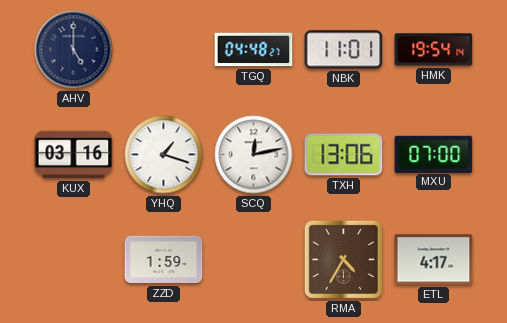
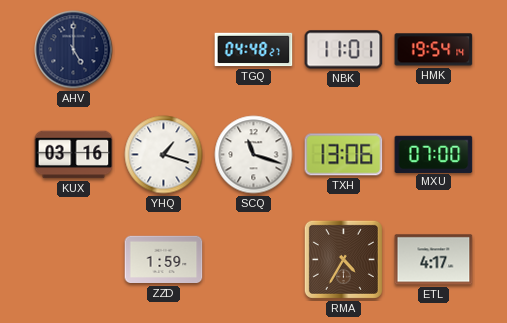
SCQ: 12:13 -> 11:18 (254, 155)
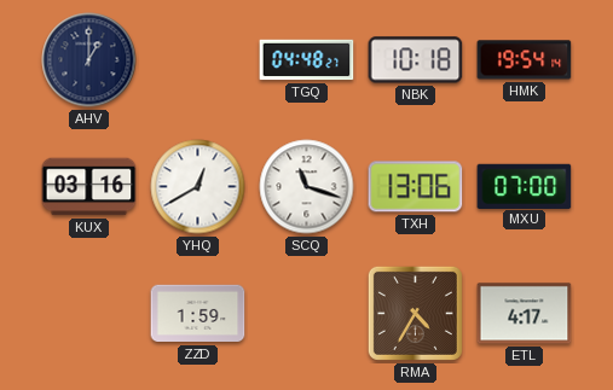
AHV: 5:00 -> 1:00 (89, 60)
NBK: 11:01 -> 10:18 (416, 60)
YHQ: 1:18 -> 12:40 (198, 187)
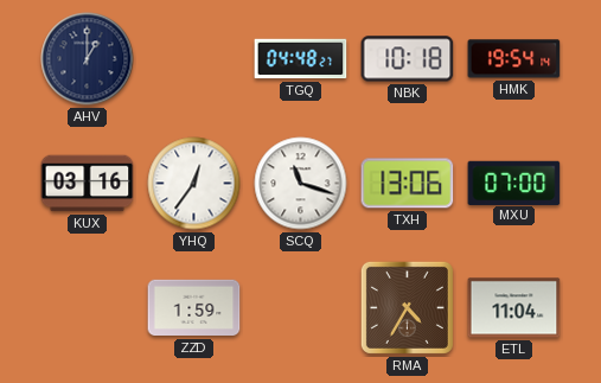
YHQ: 12:40 -> 12:36 (194, 184)
ETL: 4:17 -> 11:04 (514, 308)
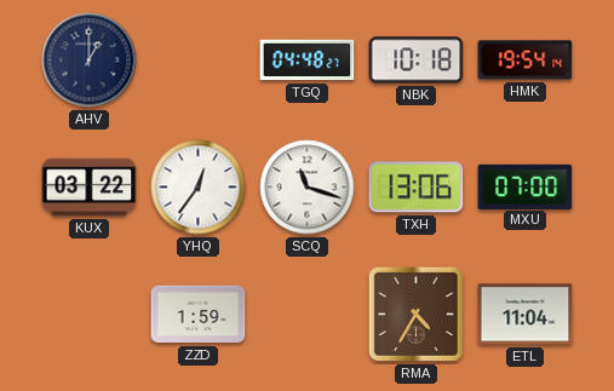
KUX: 03:16 -> 03:22 (90, 188)
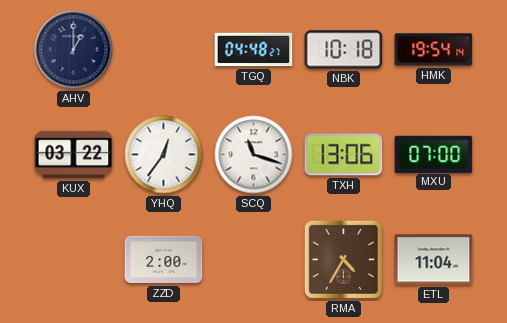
ZZD: 1:59 -> 2:00 (164, 260)
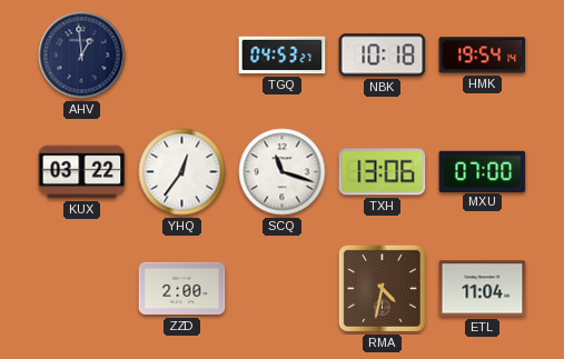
AHV: 1:00 -> 12:59 (82, 56)
TGQ: 04:48 -> 04:53 (283, 56)
RMA: 4:35 -> 4:32 (382, 288)
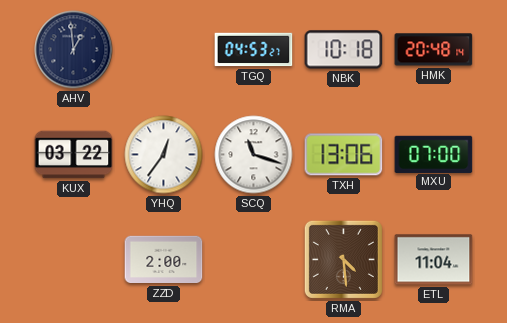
HMK: 19:54 -> 20:48 (434, 50)
RMA: 4:32 -> 4:29 (343, 259)
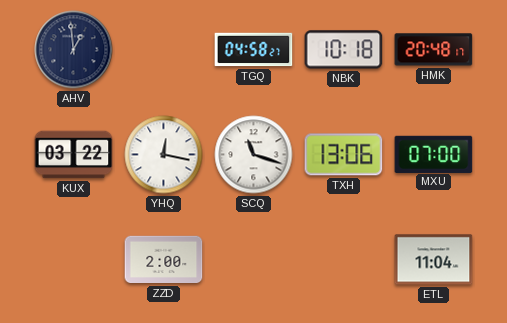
TGQ: 04:53 -> 04:58 (254, 50)
HMK: 20:48:14 -> 20:48:17 (434, 50)
YHQ: 12:36 -> 12:17 (164, 155)
RMA: 4:29 -> none (343, 259)
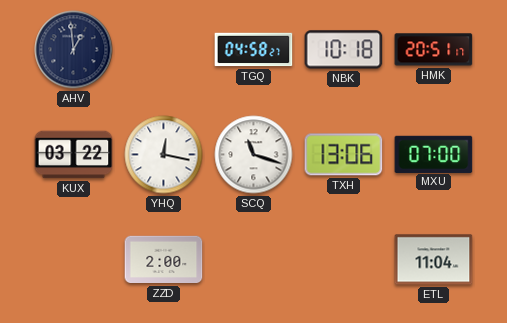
HMK: 20:48 -> 20:51 (434, 50)
